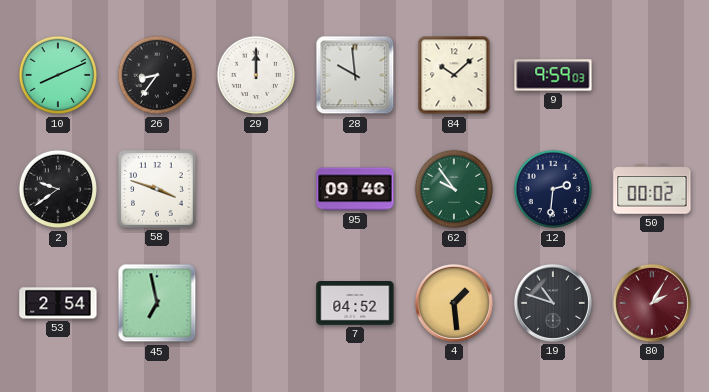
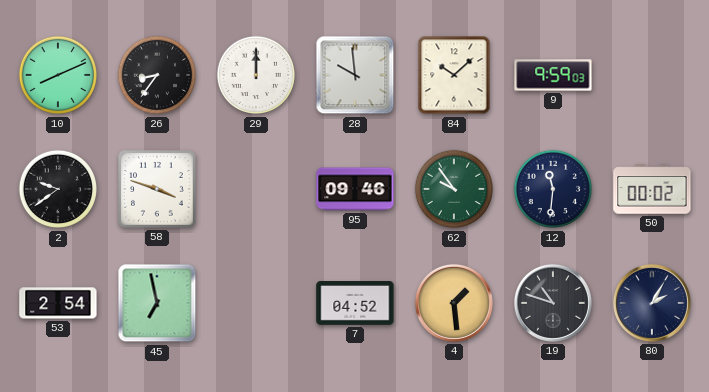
12: 2:31 -> 11:31 (553, 189)
80 dial: burgundy -> navy (652, 303)
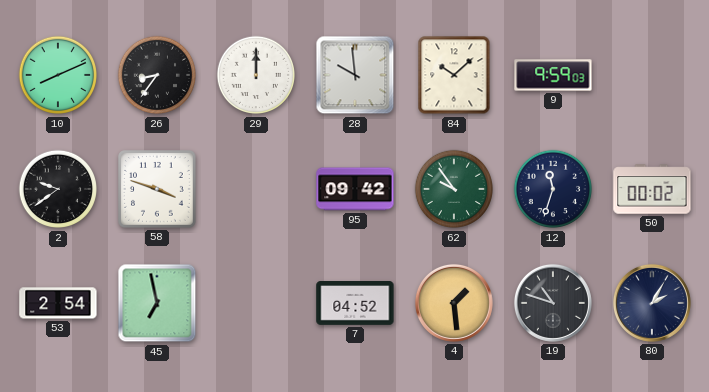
95: 09:46 -> 09:42 (355, 189)
12: 11:31 -> 11:33 (553, 189)
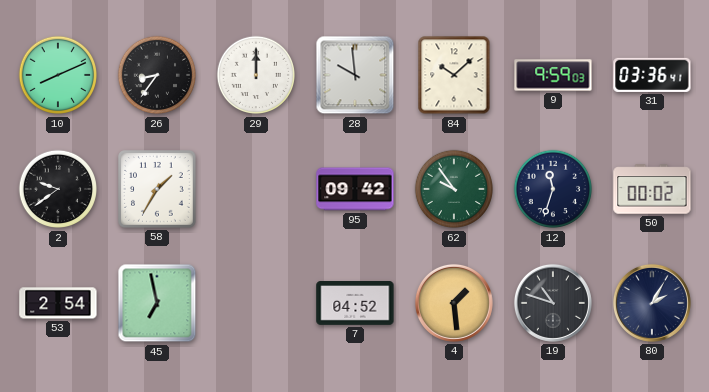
31: none -> 03:36 (652, 75)
58: 3:48 -> 1:35 (158, 190)
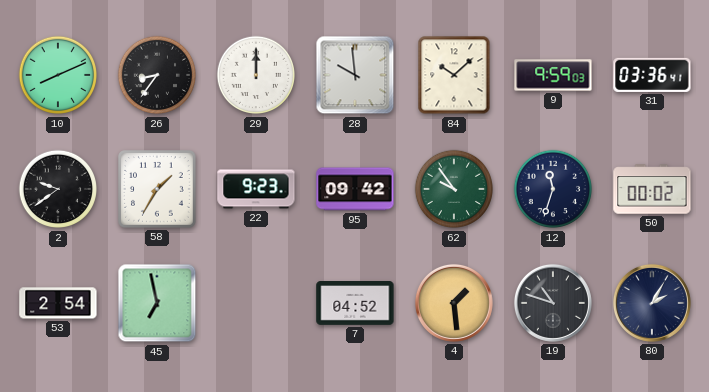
22: none -> 9:23 (256, 189)
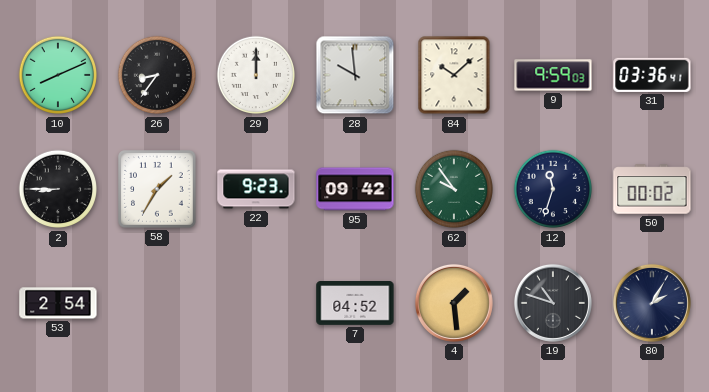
2: 9:39 -> 8:45 (58, 189)
45: 6:58 -> none (157, 303)
